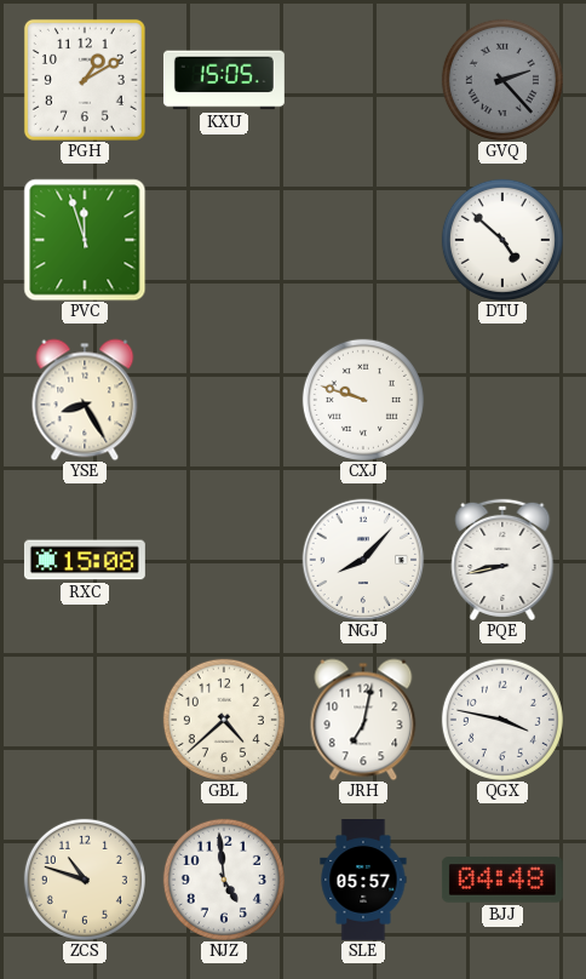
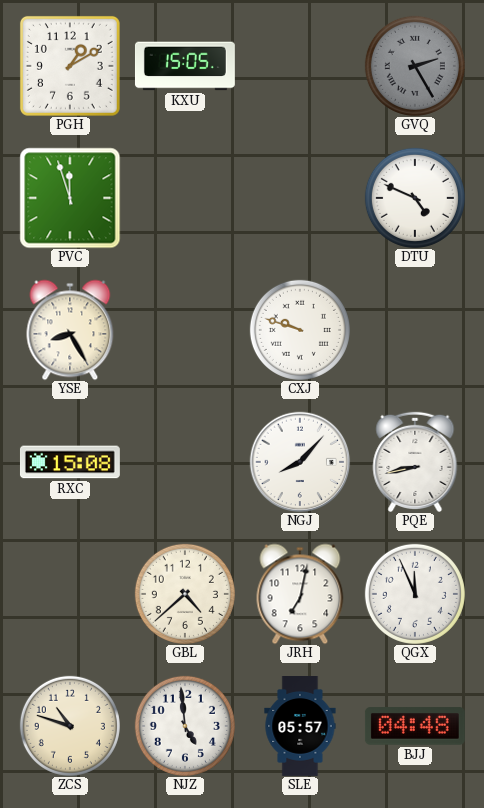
GVQ: 2:23 -> 2:25 (415, 66)
DTU: 4:52 -> 4:49 (415, 198)
QGX: 3:47 -> 11:56 (415, 594)
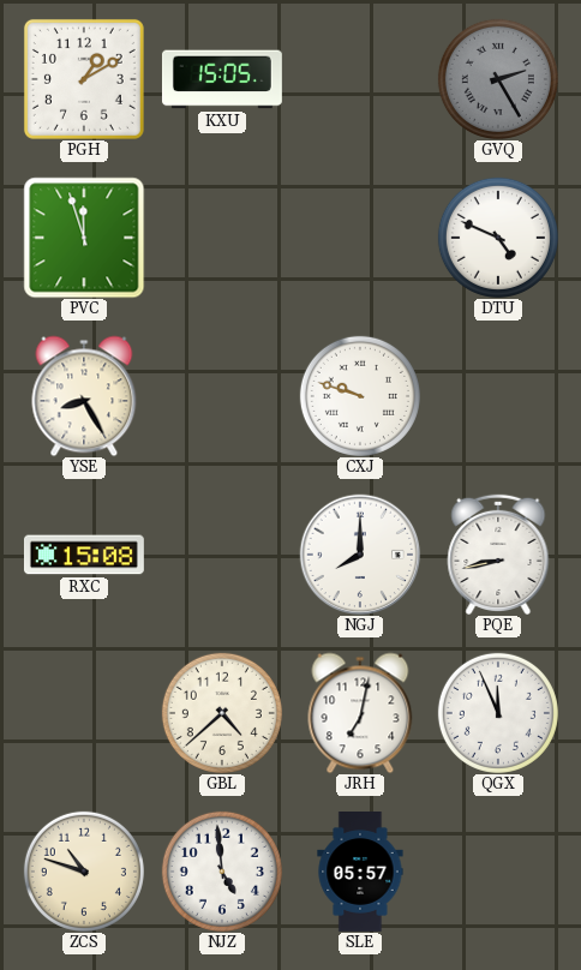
NGJ: 8:07 -> 8:00 (360, 555)
BJJ: 04:48 -> none (415, 726)
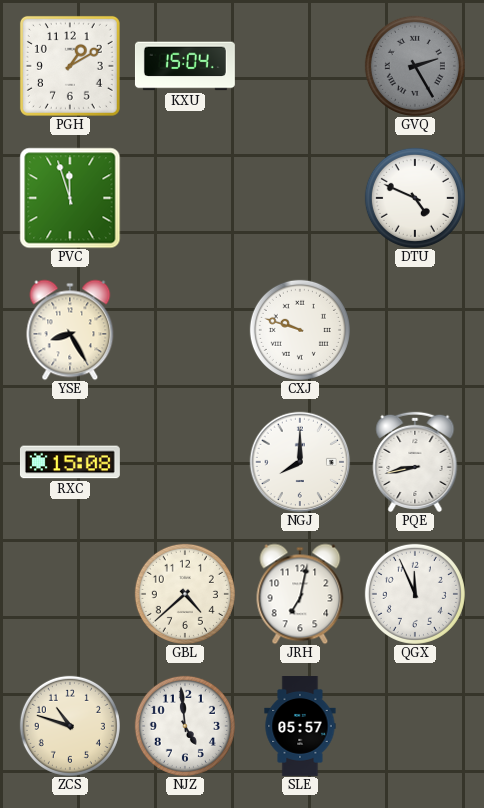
KXU: 15:05 -> 15:04 (185, 66)
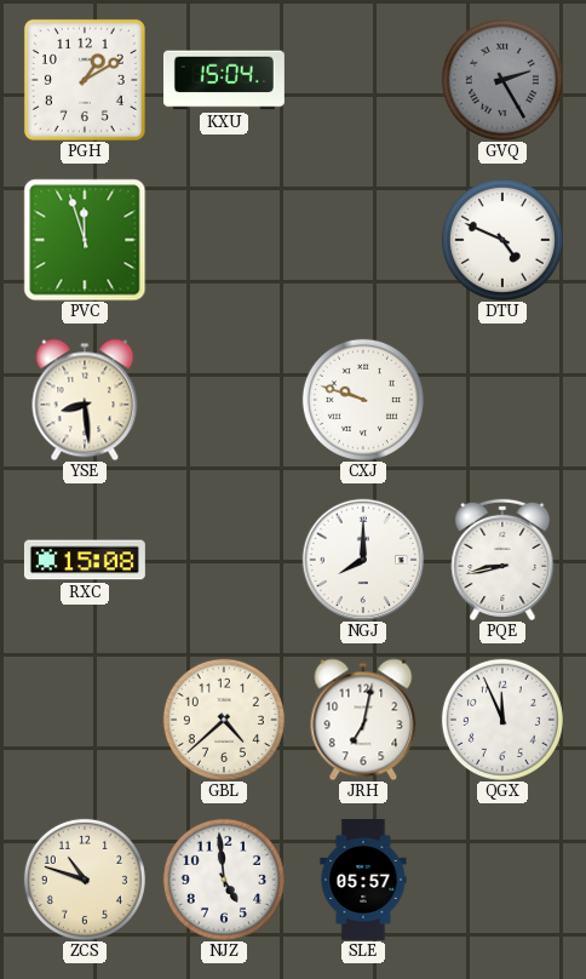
YSE: 8:25 -> 8:29 (85, 400)
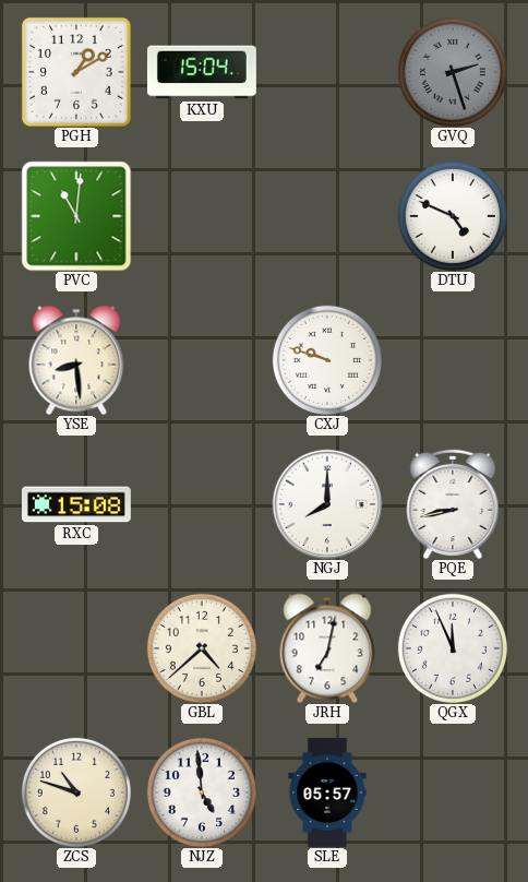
GVQ: 2:25 -> 2:27 (453, 72)
PVC: 11:57 -> 11:01 (76, 216)
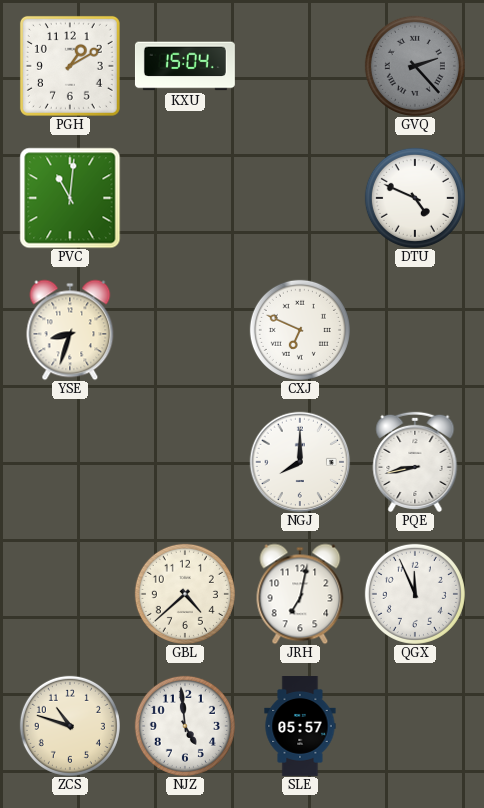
GVQ: 2:27 -> 2:23 (415, 66)
YSE: 8:29 -> 8:33 (70, 330)
CXJ: 9:48 -> 6:49 (300, 330)
RXC: 15:08 -> none (76, 504)
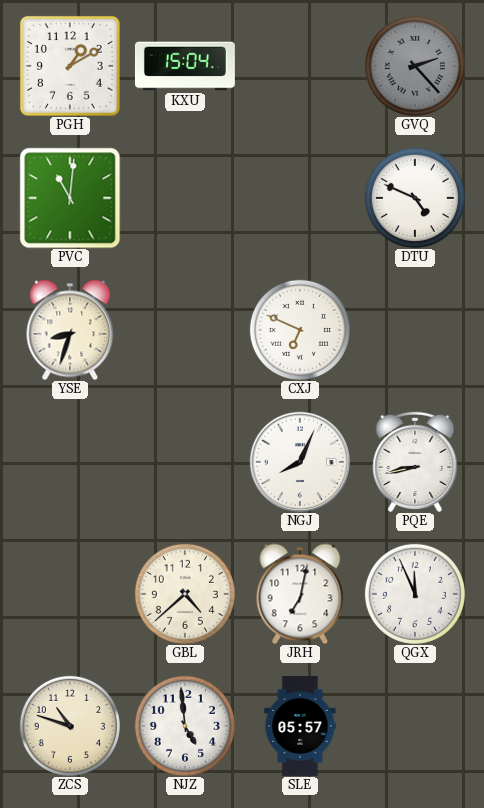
NGJ: 8:00 -> 8:04 (300, 462)
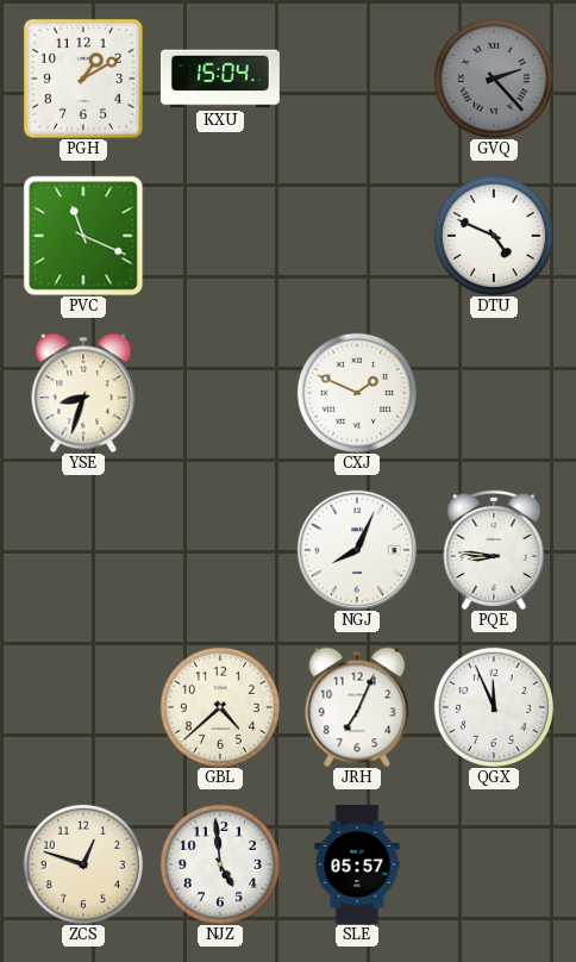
PVC: 11:01 -> 11:19 (83, 236)
CXJ: 6:49 -> 1:49 (357, 393)
PQE: 8:43 -> 8:46 (494, 550)
JRH: 7:02 -> 7:04 (357, 707)
ZCS: 10:48 -> 12:48 (83, 864)
